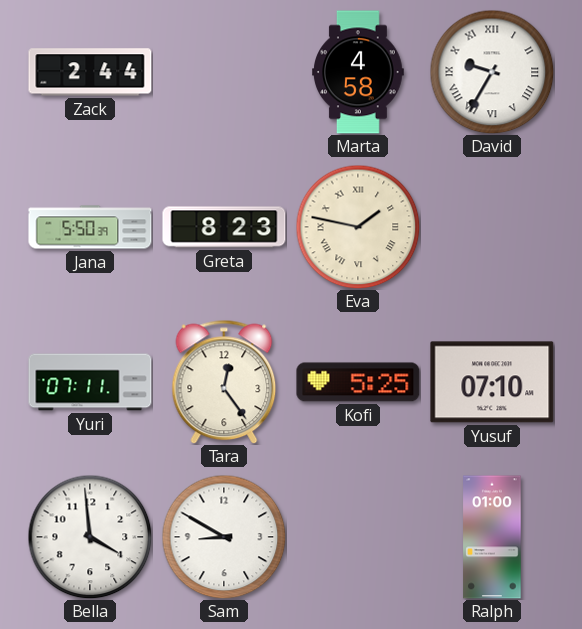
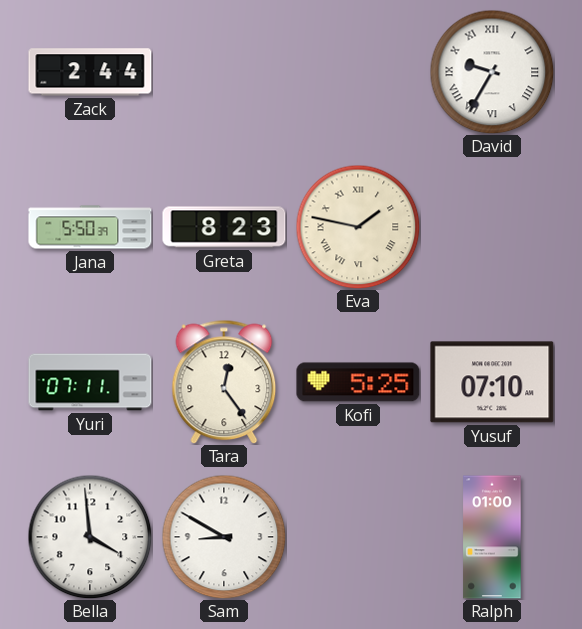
Marta: 4:58 -> none (358, 72)
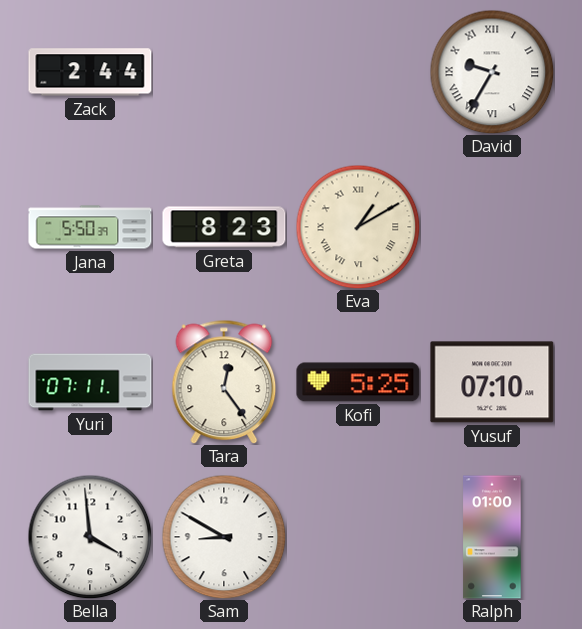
Eva: 1:47 -> 1:10 (358, 227)
